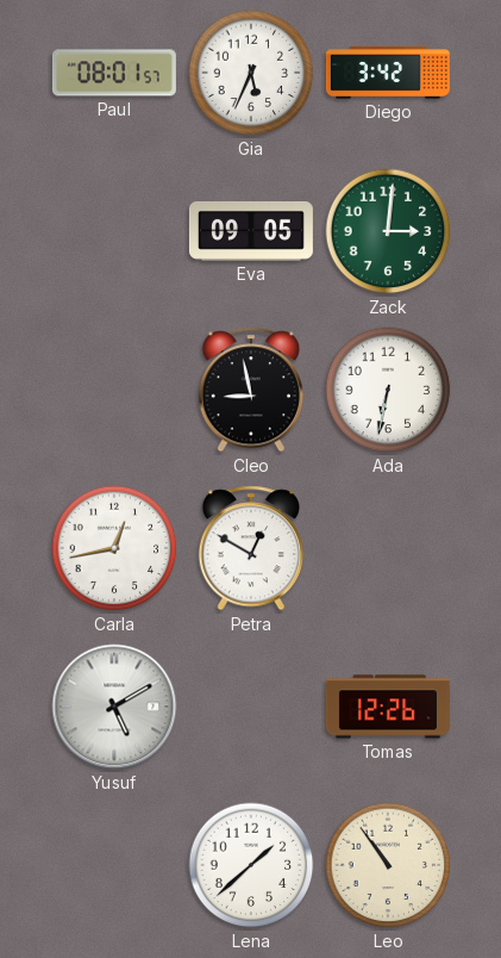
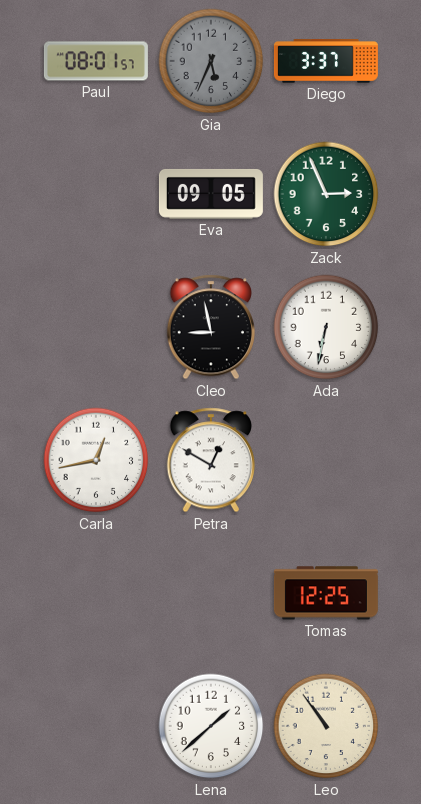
Gia dial: white -> grey (211, 61)
Diego: 3:42 -> 3:37 (326, 61)
Zack: 3:01 -> 2:56 (326, 194)
Yusuf: 5:10 -> none (114, 707)
Tomas: 12:26 -> 12:25 (326, 593)
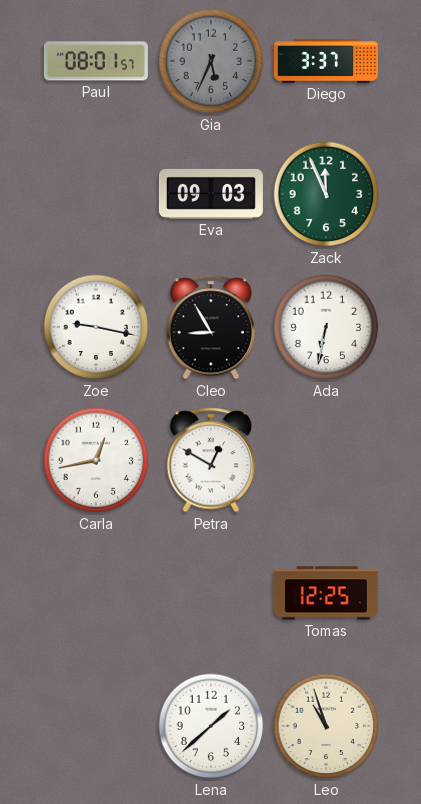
Eva: 09:05 -> 09:03 (211, 194)
Zack: 2:56 -> 11:56 (326, 194)
Zoe: none -> 9:17 (96, 327)
Cleo: 8:58 -> 8:55 (210, 327)
Leo: 10:54 -> 10:57 (326, 726)
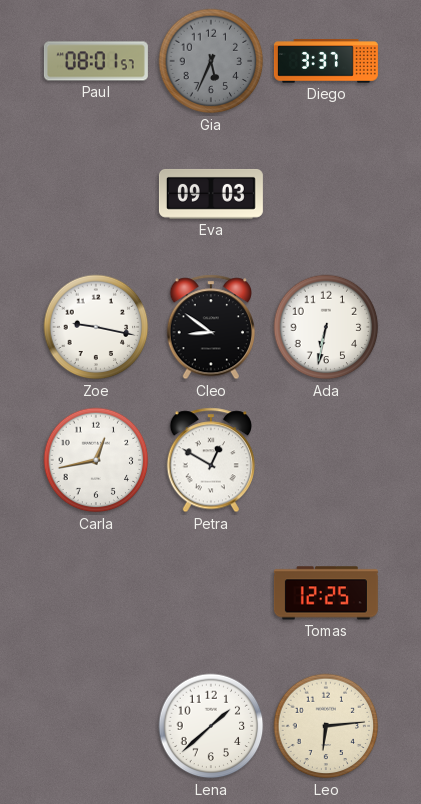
Zack: 11:56 -> none (326, 194)
Cleo: 8:55 -> 8:51 (210, 327)
Leo: 10:57 -> 6:14 (326, 726)
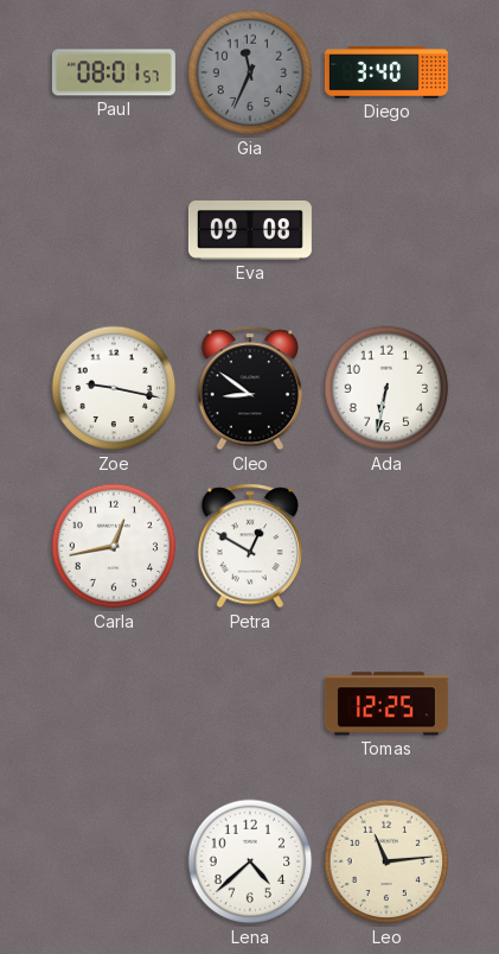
Gia: 5:34 -> 11:34 (250, 72)
Diego: 3:37 -> 3:40 (386, 72)
Eva: 09:03 -> 09:08 (250, 230)
Lena: 1:38 -> 4:38 (250, 861)
Leo: 6:14 -> 11:14 (386, 861)
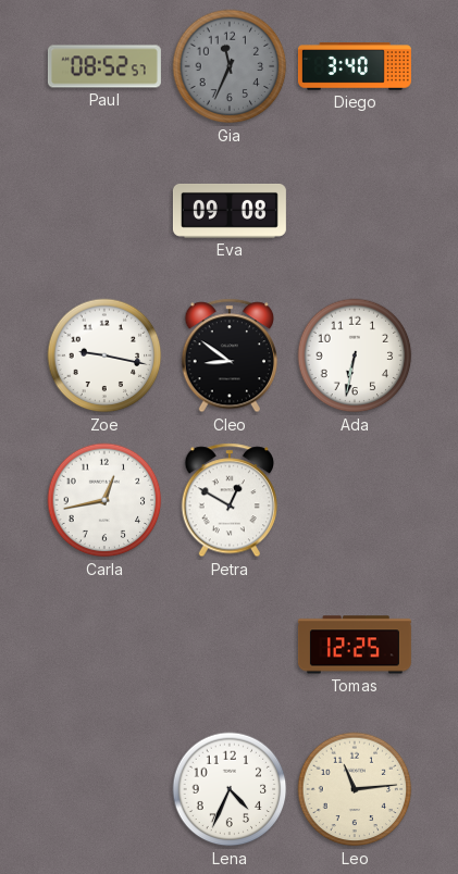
Paul: 08:01 -> 08:52 (104, 66)
Lena: 4:38 -> 4:34 (230, 789)
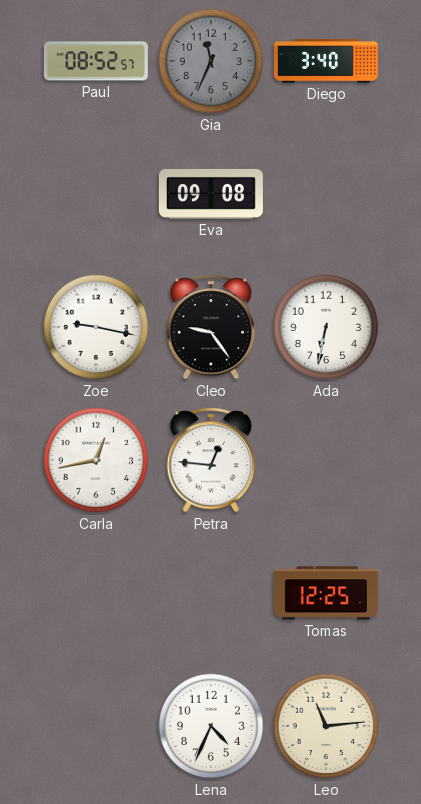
Cleo: 8:51 -> 9:24 (210, 327)
Petra: 12:50 -> 12:46 (210, 460)
